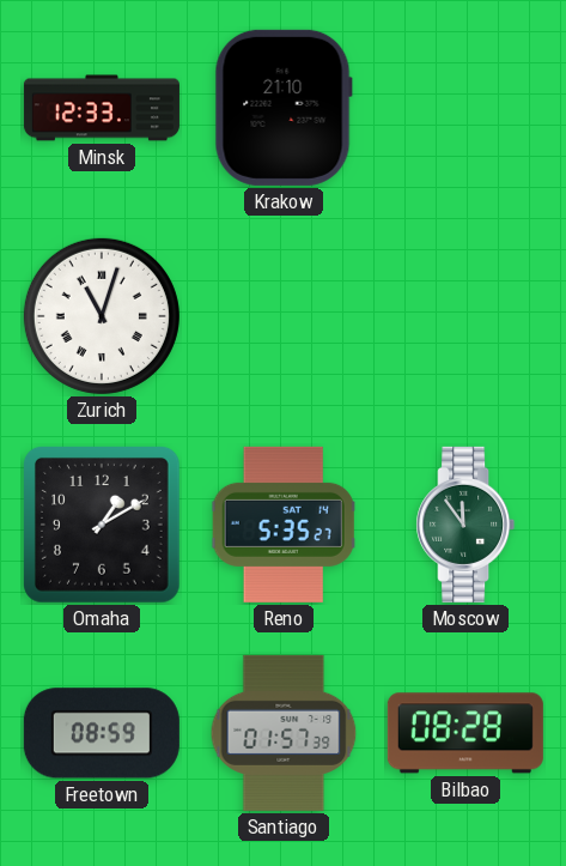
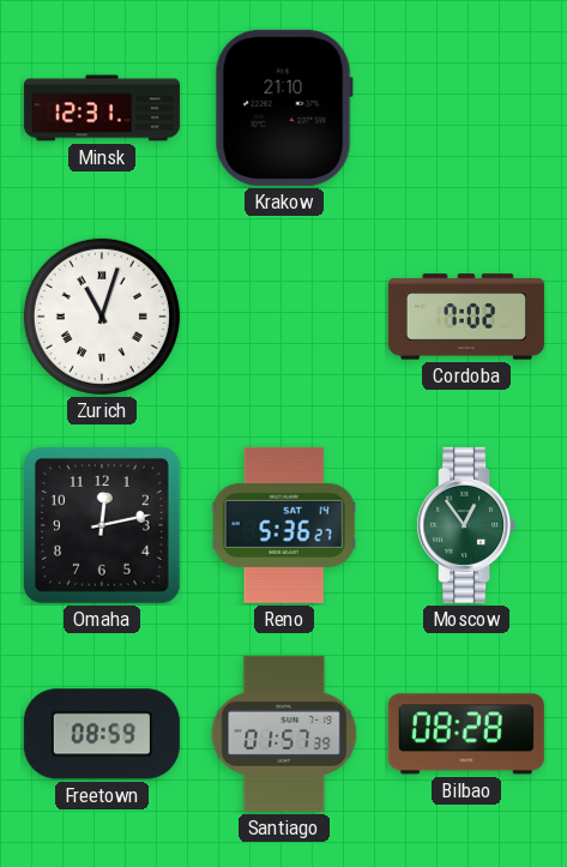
Minsk: 12:33 -> 12:31 (102, 108)
Cordoba: none -> 7:02 (466, 317)
Omaha: 1:10 -> 12:13 (103, 526)
Reno: 5:35 -> 5:36 (284, 525)
Moscow: 11:54 -> 12:54 (466, 525)
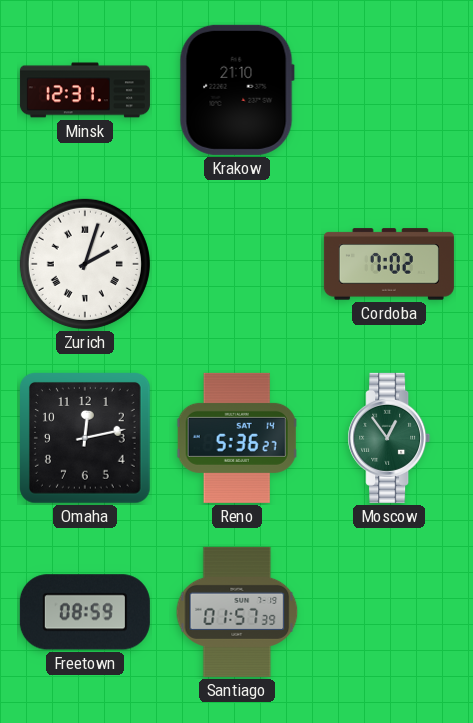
Zurich: 11:03 -> 2:03 (85, 264)
Bilbao: 08:28 -> none (466, 734)
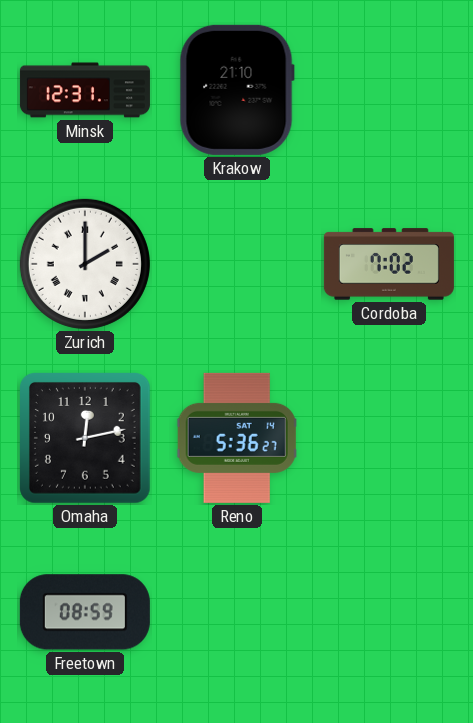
Zurich: 2:03 -> 2:00 (85, 264)
Moscow: 12:54 -> none (389, 438)
Santiago: 01:57 -> none (237, 612)
